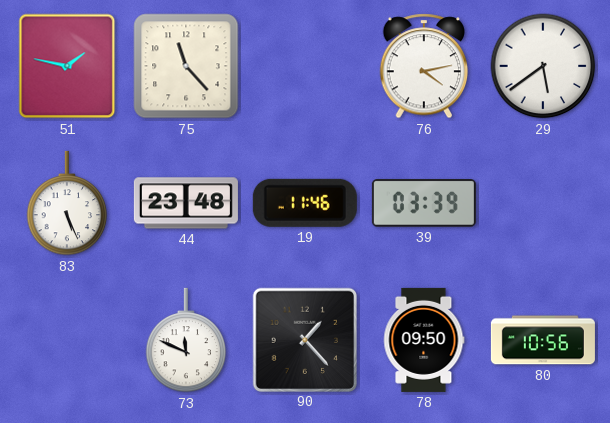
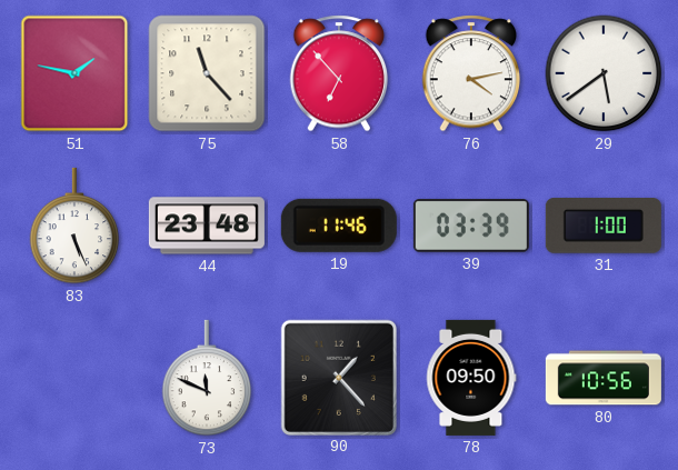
58: none -> 6:53 (339, 73)
31: none -> 1:00 (604, 227)
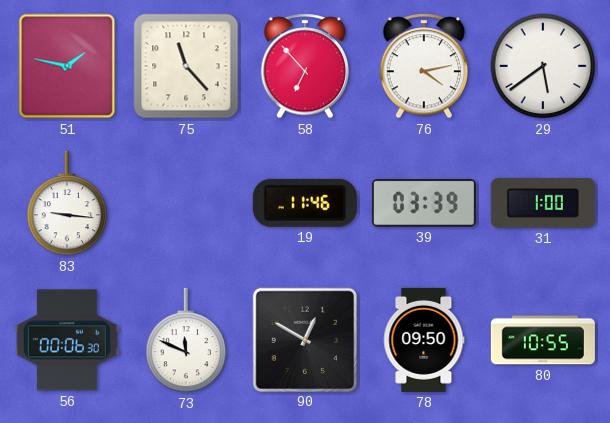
83: 5:26 -> 9:16 (67, 203)
44: 23:48 -> none (207, 226)
56: none -> 00:06 (67, 340)
90: 1:23 -> 12:50 (304, 339)
80: 10:56 -> 10:55 (543, 340)
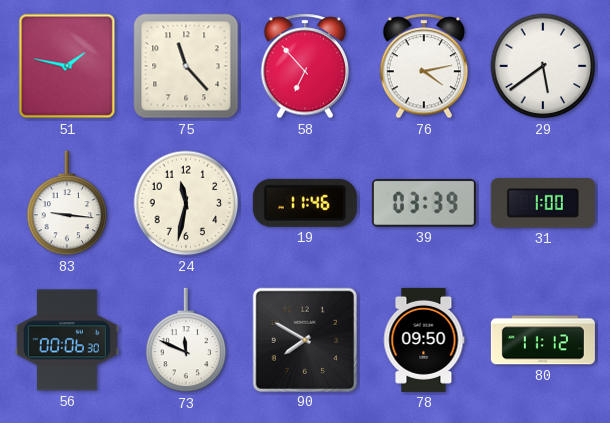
24: none -> 11:32 (186, 203)
90: 12:50 -> 7:50 (304, 339)
80: 10:55 -> 11:12 (543, 340)
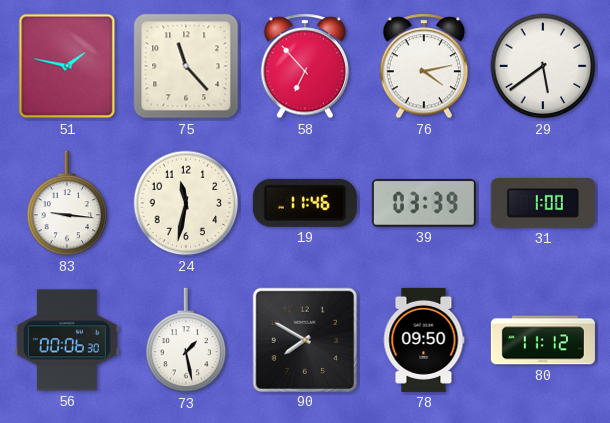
73: 11:49 -> 1:28 (186, 340)
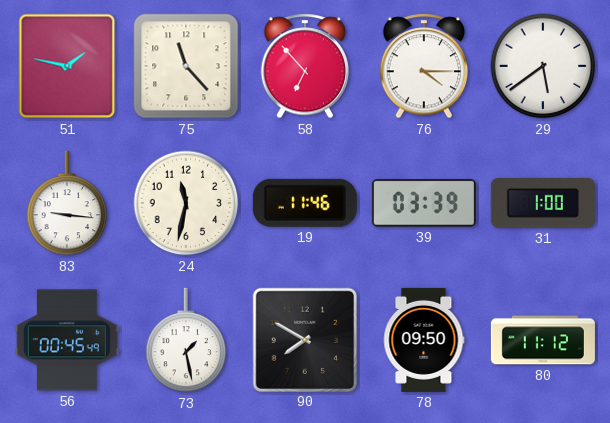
76: 4:13 -> 4:15 (424, 66)
56: 00:06 -> 00:45 (67, 340)
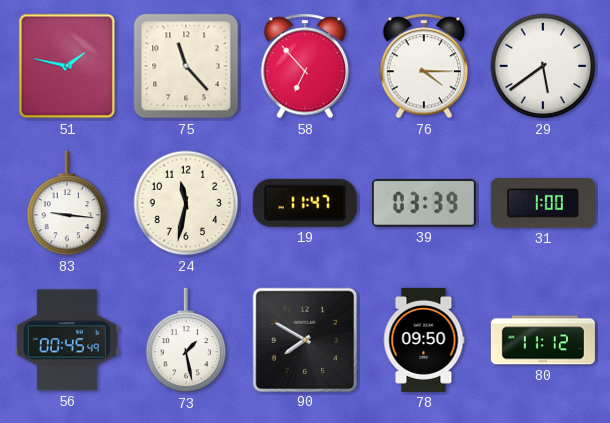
19: 11:46 -> 11:47 (305, 203)
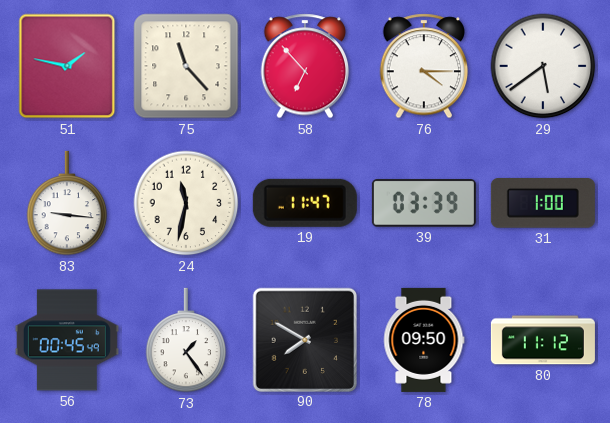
73: 1:28 -> 1:24 (186, 340)
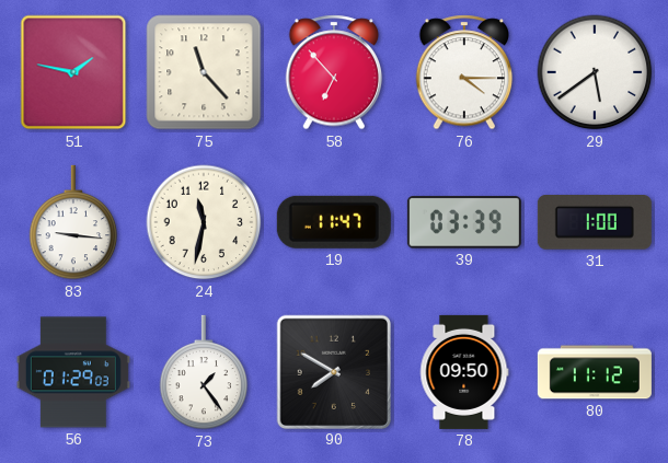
56: 00:45 -> 01:29 (73, 372)
